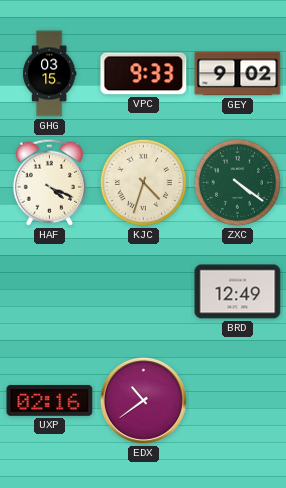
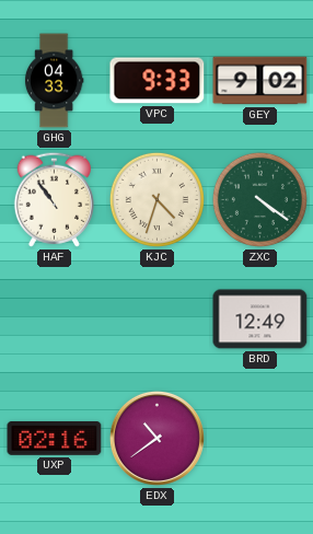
GHG: 03:15 -> 04:33 (54, 81)
HAF: 4:19 -> 10:54 (54, 199)
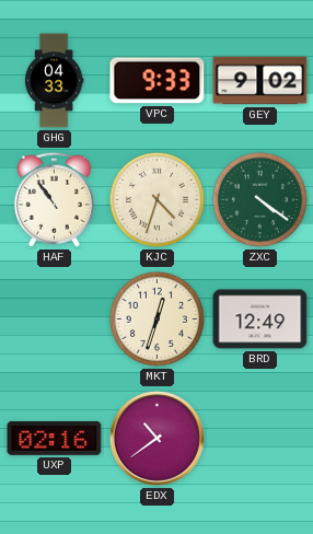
MKT: none -> 12:33 (156, 318)
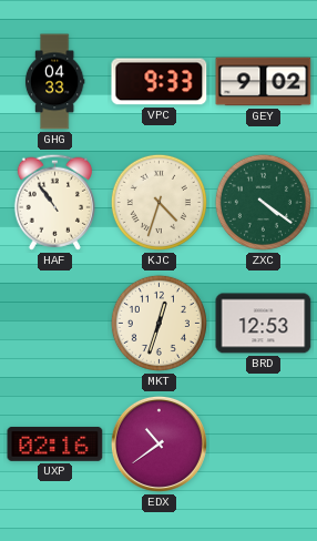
BRD: 12:49 -> 12:53 (264, 324)
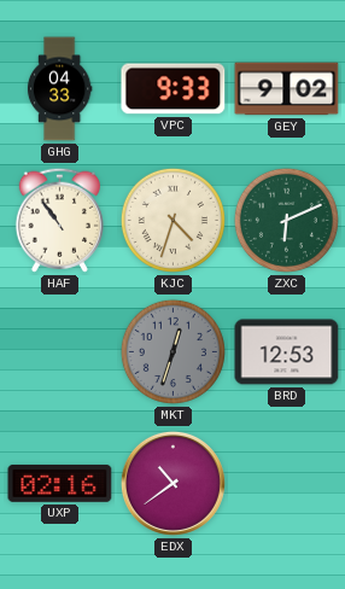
ZXC: 4:21 -> 6:11 (286, 220)
MKT dial: cream -> grey (172, 351)
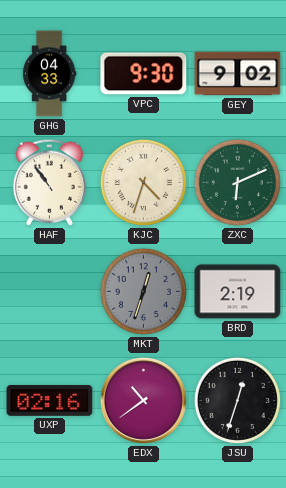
VPC: 9:33 -> 9:30 (144, 74)
BRD: 12:53 -> 2:19 (238, 292)
JSU: none -> 12:33 (237, 400)
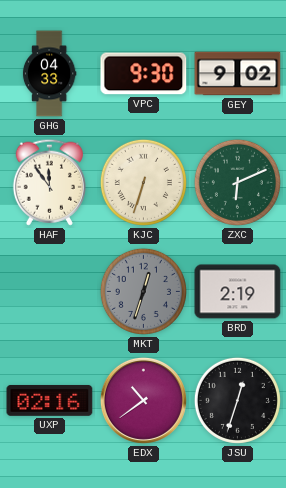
HAF: 10:54 -> 11:54 (49, 182)
KJC: 4:33 -> 6:33 (143, 182)
